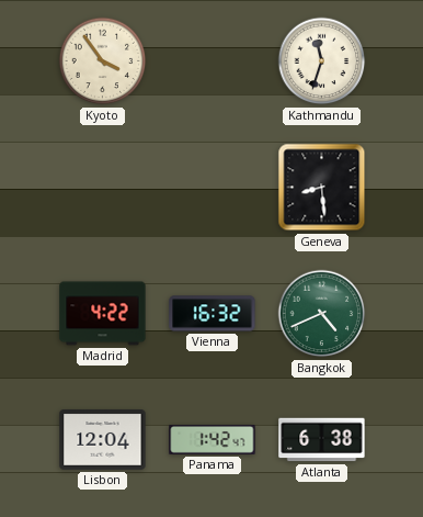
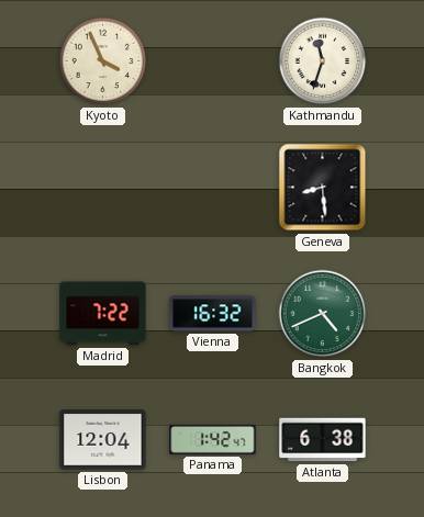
Kyoto: 3:54 -> 3:56 (103, 61)
Madrid: 4:22 -> 7:22 (103, 314)
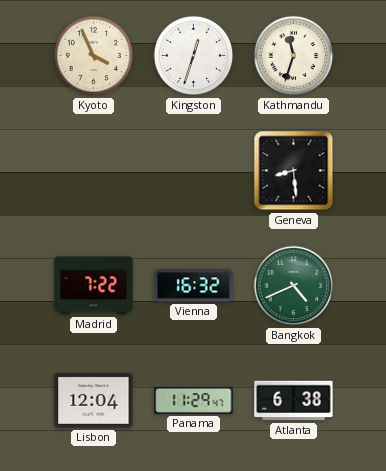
Kingston: none -> 12:33 (194, 56)
Panama: 1:42 -> 11:29 (194, 401)
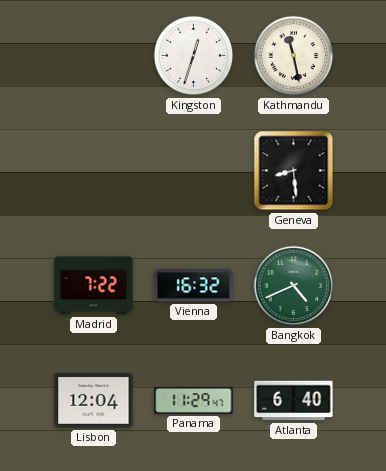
Kyoto: 3:56 -> none (94, 56)
Kathmandu: 11:33 -> 11:28 (294, 56)
Atlanta: 6:38 -> 6:40 (294, 401)
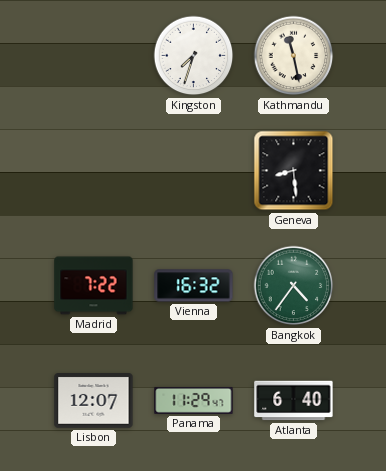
Kingston: 12:33 -> 7:33 (194, 56)
Bangkok: 4:41 -> 4:36 (294, 286)
Lisbon: 12:04 -> 12:07 (94, 401)
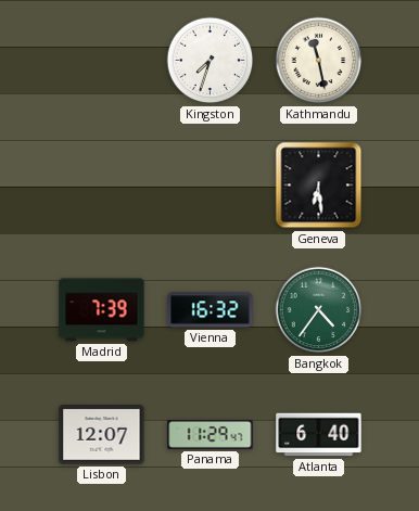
Geneva: 8:29 -> 6:29 (319, 186)
Madrid: 7:22 -> 7:39 (102, 310)
